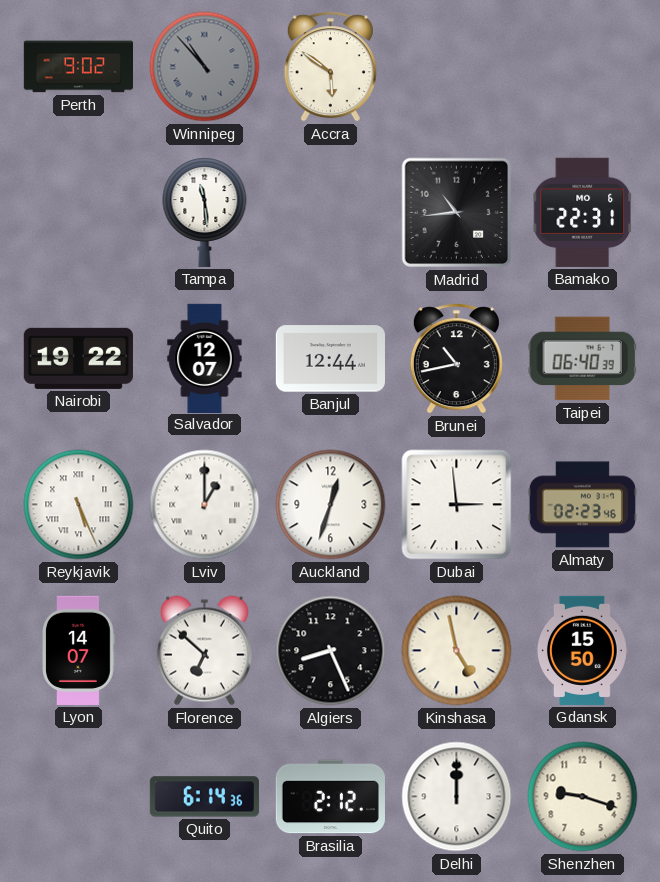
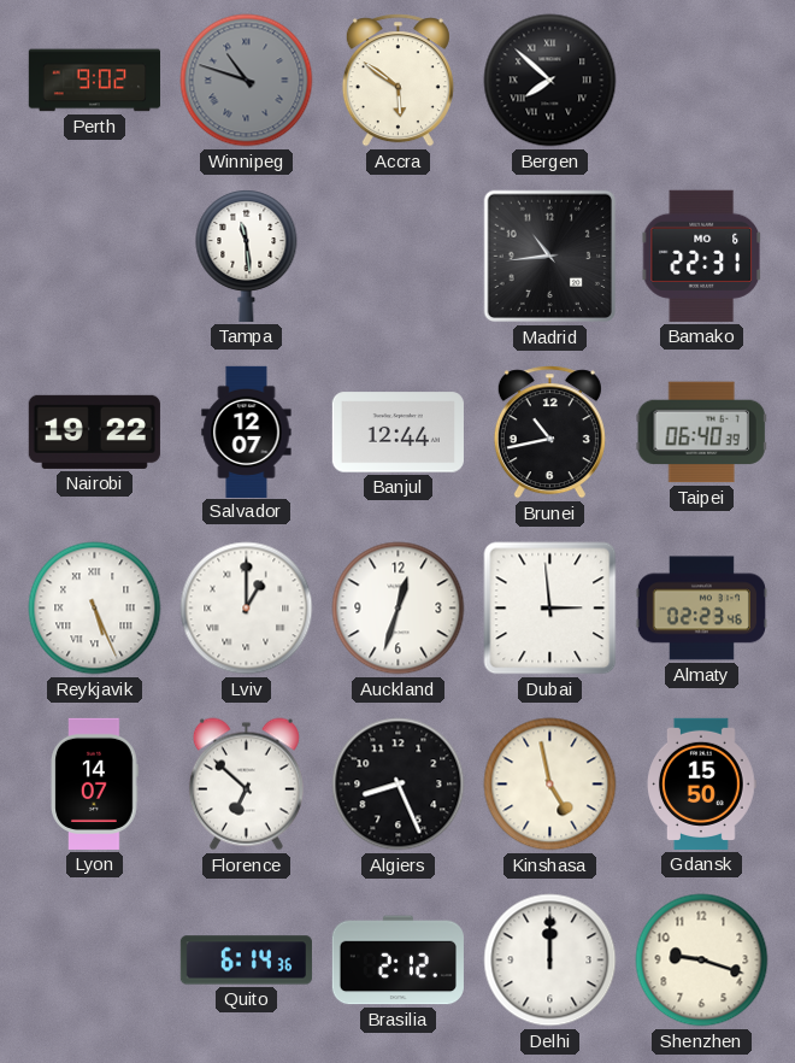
Winnipeg: 10:53 -> 10:48 (247, 81)
Bergen: none -> 7:52 (550, 81)
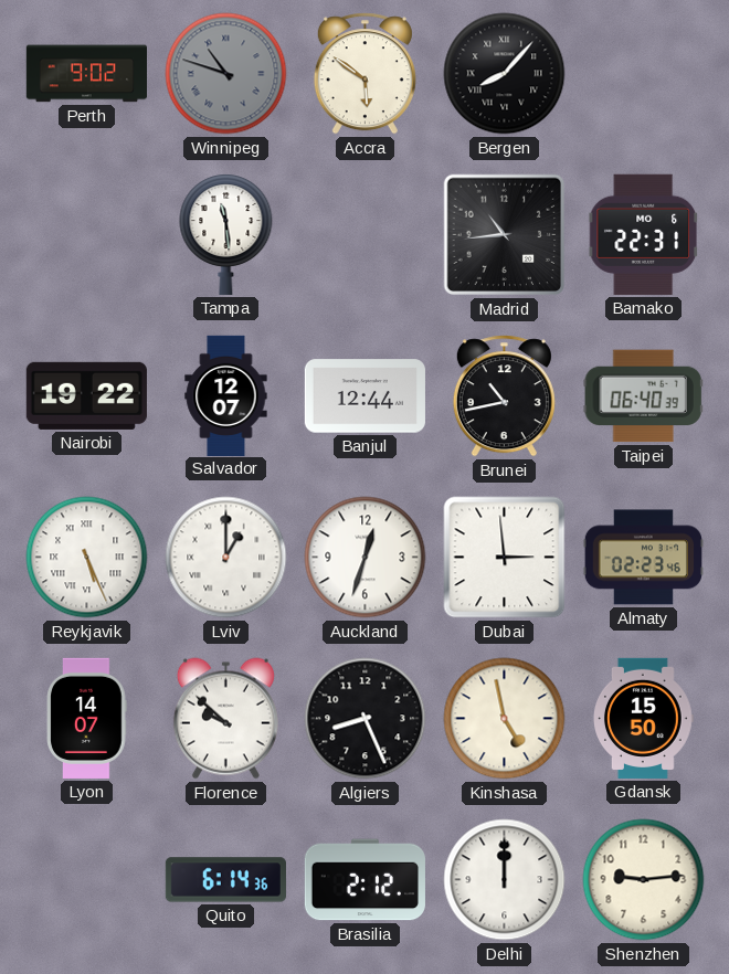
Bergen: 7:52 -> 8:07 (505, 74)
Florence: 6:52 -> 9:52 (225, 719)
Shenzhen: 9:18 -> 9:14 (644, 880)
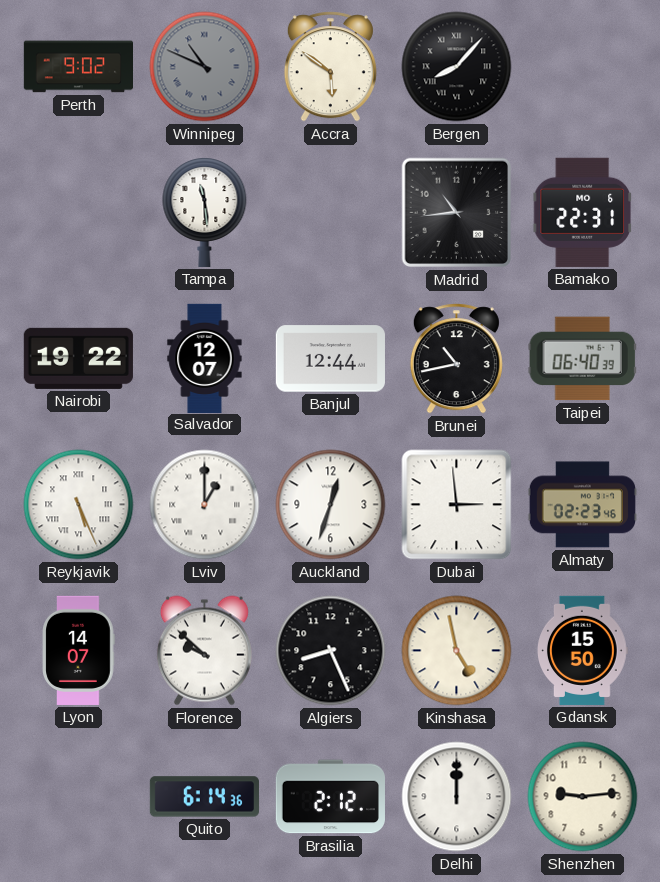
Winnipeg: 10:48 -> 10:49 (205, 67)
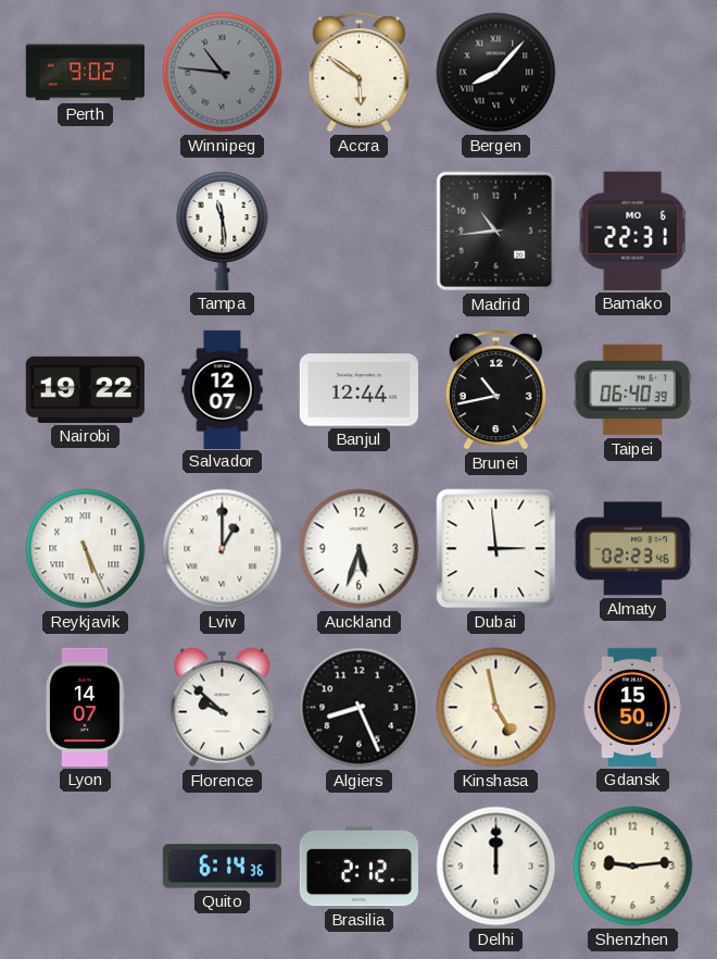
Winnipeg: 10:49 -> 10:46 (223, 73)
Auckland: 12:33 -> 5:33 (360, 549)
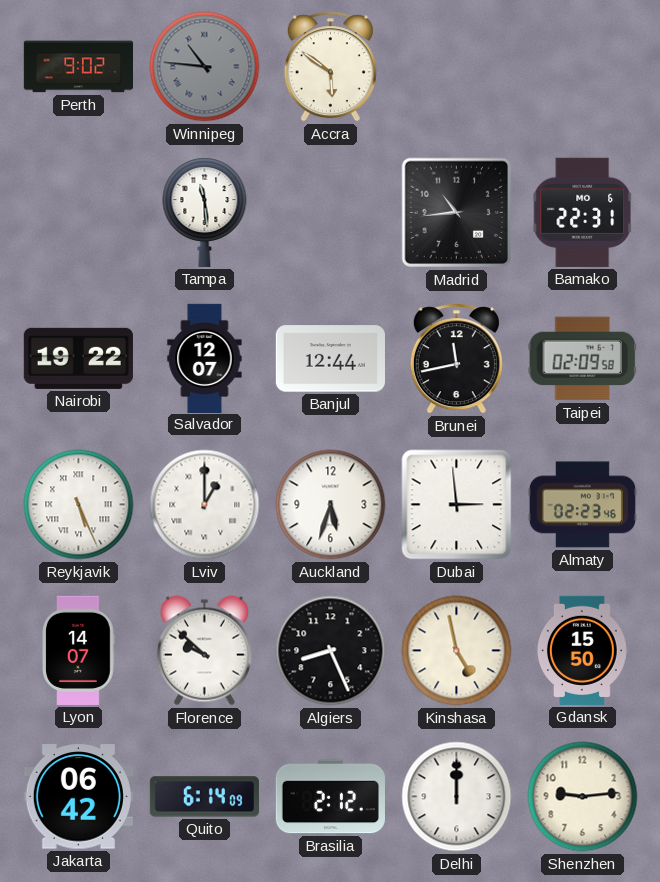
Bergen: 8:07 -> none (496, 73)
Brunei: 10:43 -> 11:43 (456, 359)
Taipei: 06:40 -> 02:09 (582, 359)
Jakarta: none -> 06:42 (78, 797)
Quito: 6:14:36 -> 6:14:09 (204, 797)
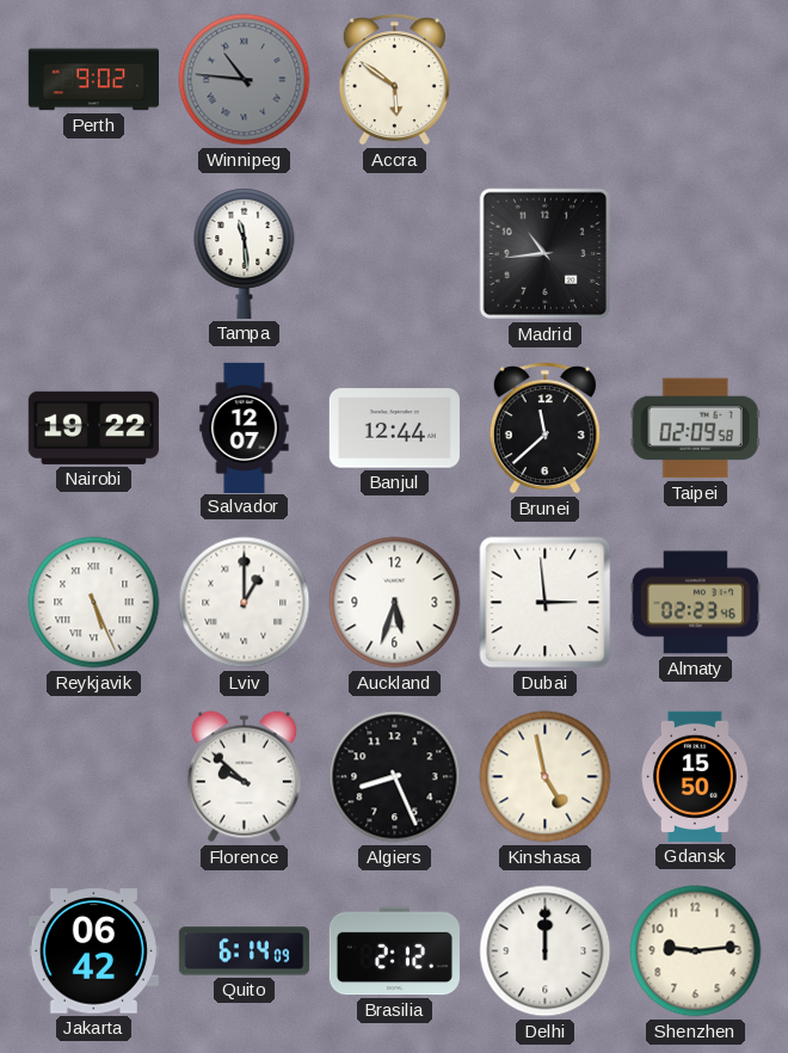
Bamako: 22:31 -> none (583, 212)
Brunei: 11:43 -> 11:38 (544, 429)
Lyon: 14:07 -> none (78, 650)
